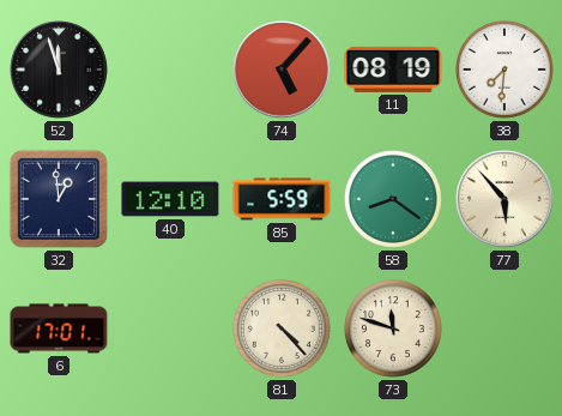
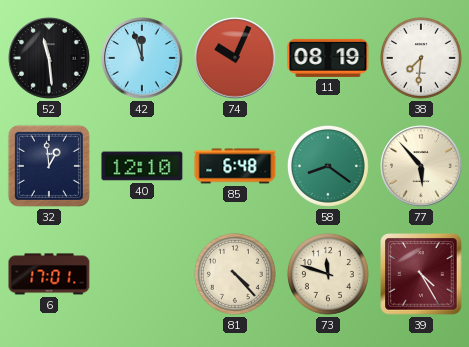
52: 11:57 -> 11:29 (49, 58)
42: none -> 11:57 (142, 58)
74: 5:07 -> 10:04 (235, 58)
85: 5:59 -> 6:48 (235, 166)
39: none -> 4:25 (421, 274)
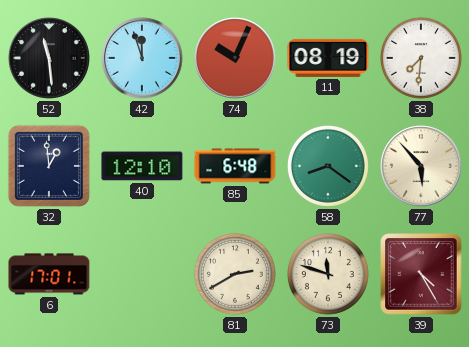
81: 4:23 -> 2:40 (235, 274)
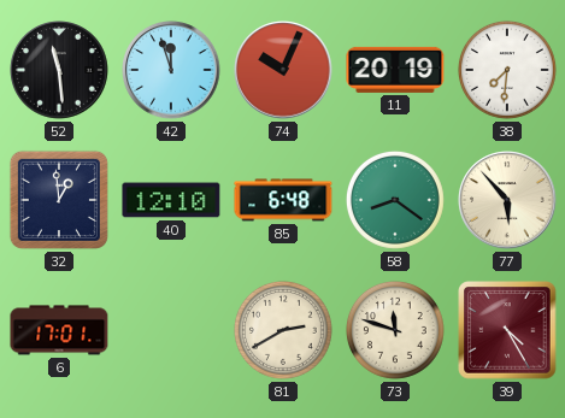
11: 08:19 -> 20:19 (395, 70)
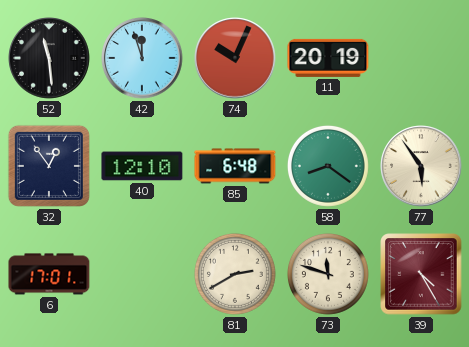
38: 7:31 -> none (507, 70)
32: 12:59 -> 12:54 (49, 166)
77: 5:53 -> 5:54 (421, 166)
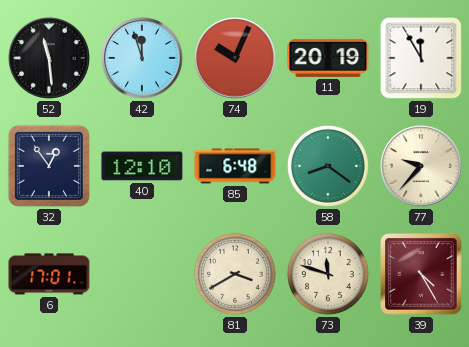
19: none -> 11:55 (421, 58)
77: 5:54 -> 9:37 (421, 166)
81: 2:40 -> 3:40 (235, 274)
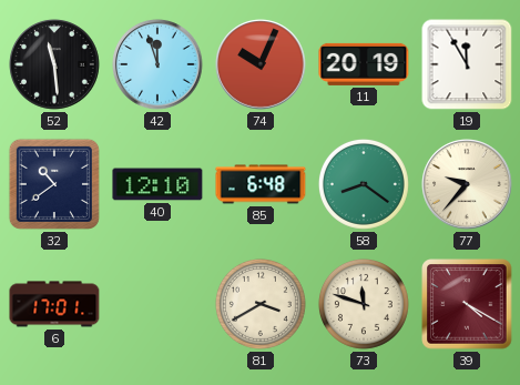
32: 12:54 -> 10:39 (54, 184)
39: 4:25 -> 4:20 (467, 304)
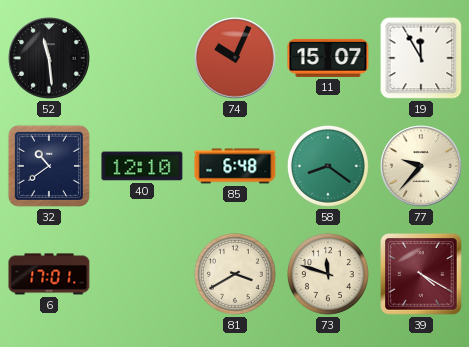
42: 11:57 -> none (157, 64)
11: 20:19 -> 15:07 (328, 58)
